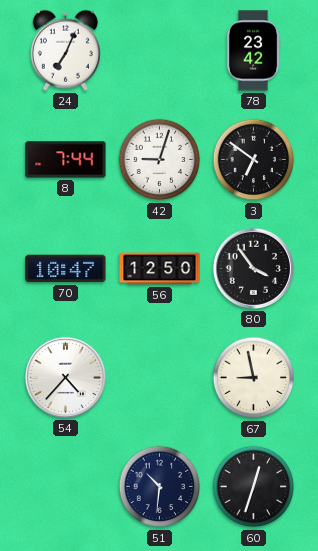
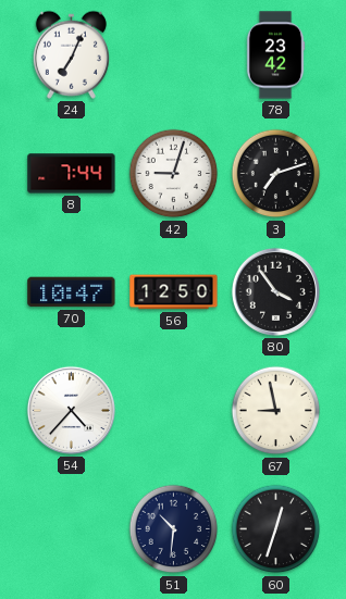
3: 6:51 -> 7:12 (276, 174)
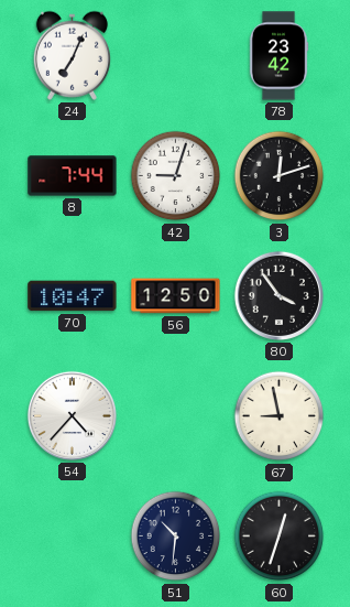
3: 7:12 -> 12:12 (280, 176)
